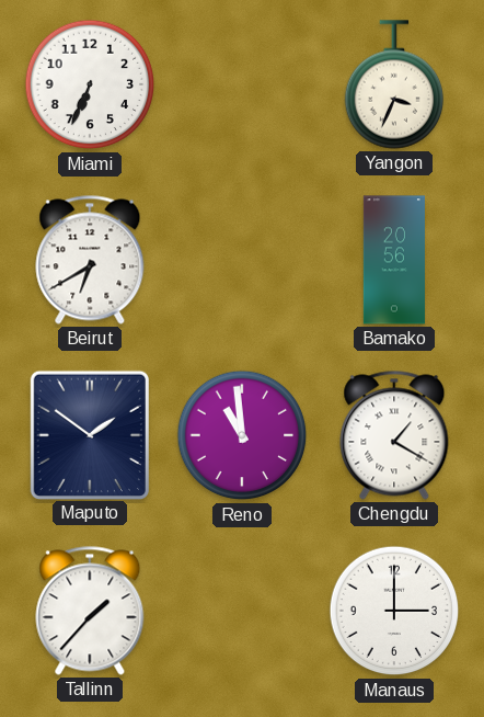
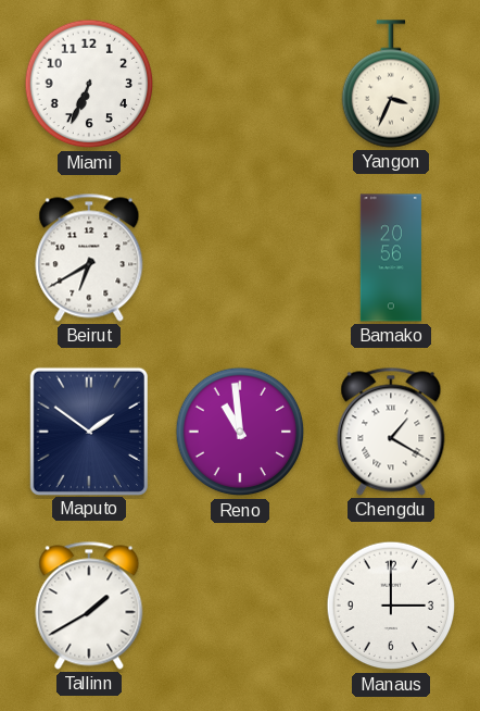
Tallinn: 1:37 -> 1:40 (89, 606)
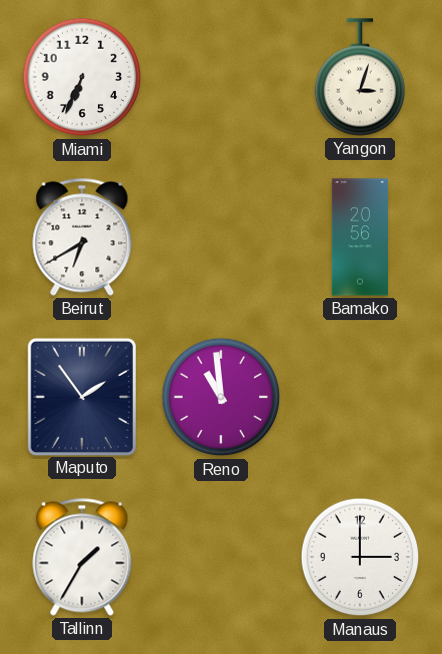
Yangon: 3:34 -> 3:03 (359, 77)
Maputo: 1:51 -> 1:54 (81, 396)
Chengdu: 1:20 -> none (391, 432)
Tallinn: 1:40 -> 1:35 (82, 557)
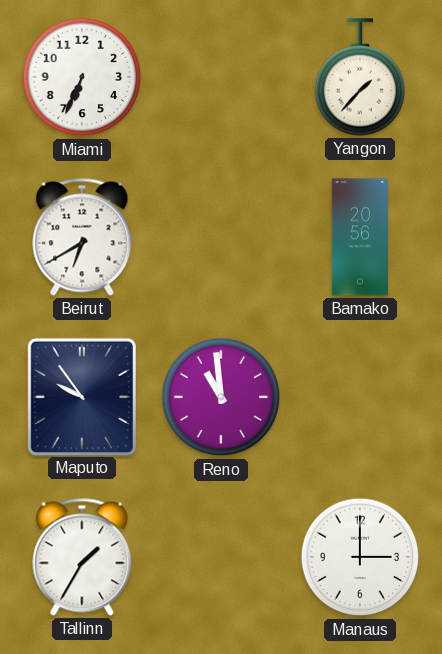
Yangon: 3:03 -> 1:37 (359, 77)
Maputo: 1:54 -> 9:54 (81, 396)
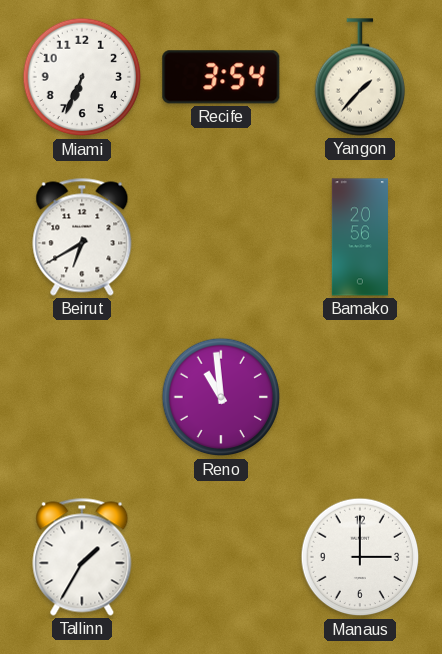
Recife: none -> 3:54 (221, 77)
Maputo: 9:54 -> none (81, 396)
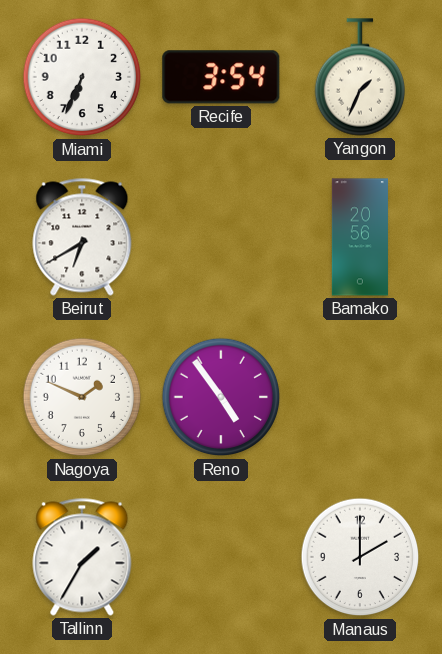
Yangon: 1:37 -> 1:34 (359, 77)
Nagoya: none -> 1:49 (82, 397)
Reno: 10:59 -> 4:54 (221, 397)
Manaus: 3:00 -> 2:00 (360, 557)
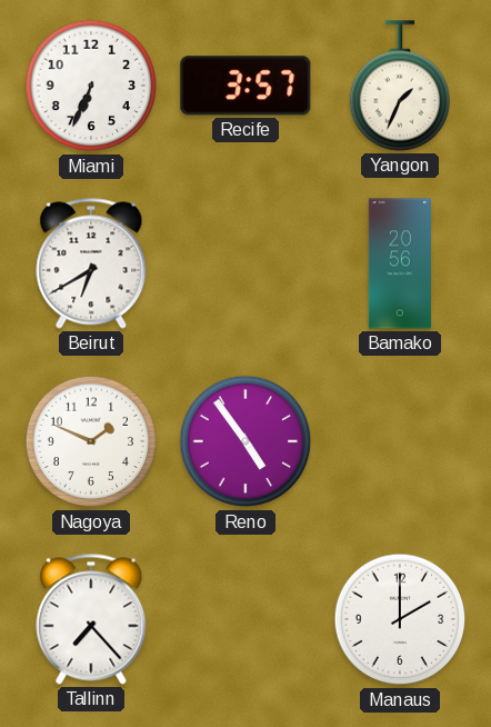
Recife: 3:54 -> 3:57 (245, 86)
Tallinn: 1:35 -> 7:23 (91, 619)
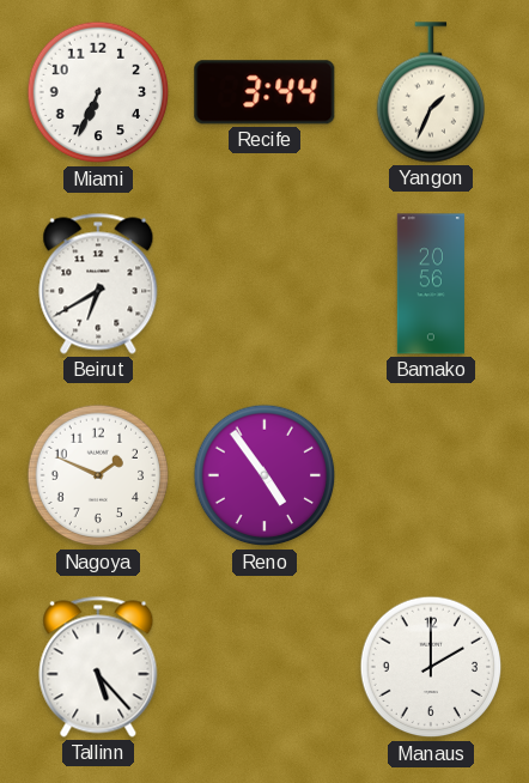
Recife: 3:57 -> 3:44 (264, 92)
Tallinn: 7:23 -> 5:23 (98, 667)
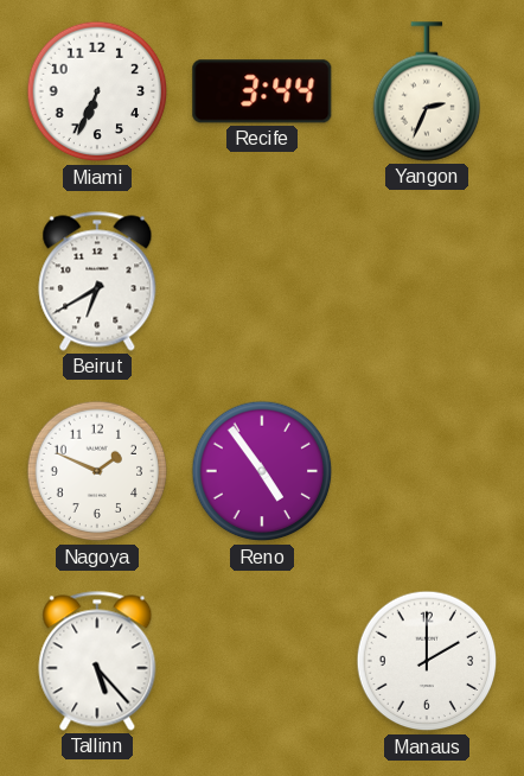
Yangon: 1:34 -> 2:34 (426, 91)
Bamako: 20:56 -> none (431, 284)
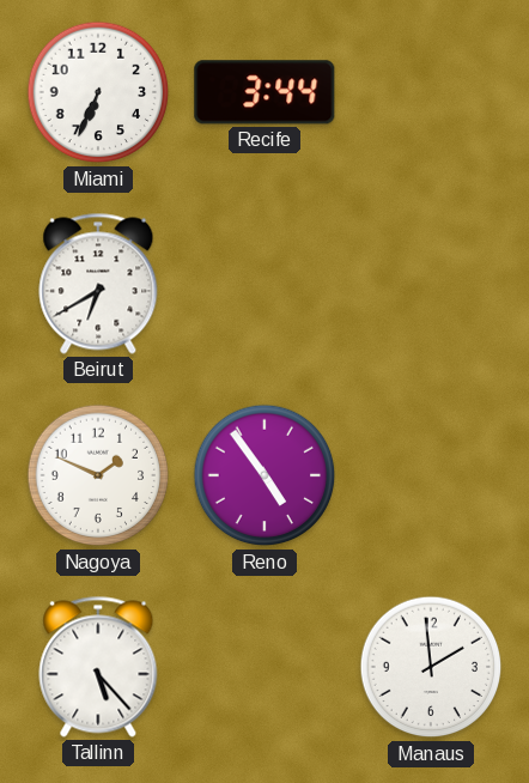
Yangon: 2:34 -> none (426, 91)
Manaus: 2:00 -> 1:59 (431, 667)
